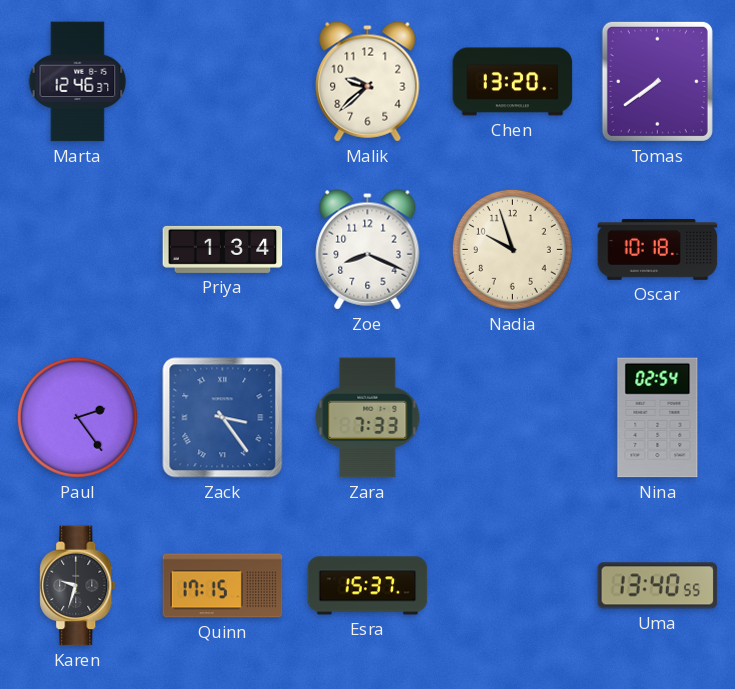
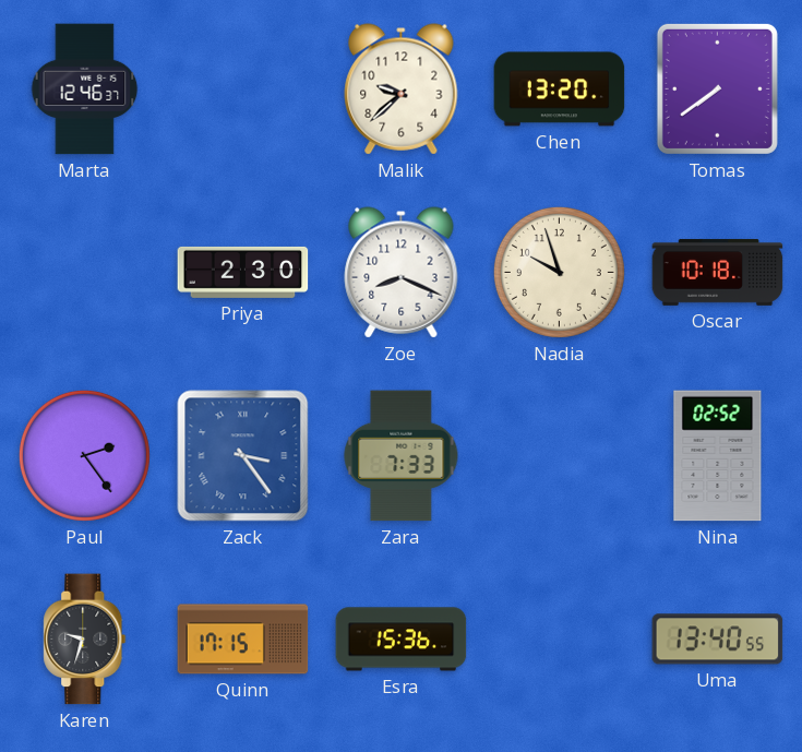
Priya: 1:34 -> 2:30 (243, 272)
Nina: 02:54 -> 02:52 (718, 456)
Esra: 15:37 -> 15:36 (402, 640)
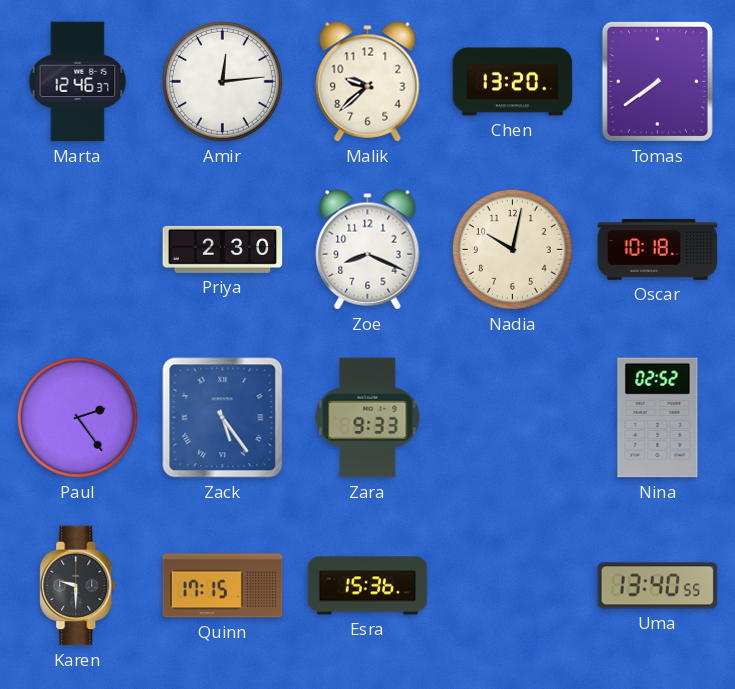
Amir: none -> 12:14 (222, 81)
Nadia: 9:57 -> 10:02 (512, 249)
Zack: 3:24 -> 5:24 (223, 418)
Zara: 7:33 -> 9:33 (368, 418)
Karen: 9:33 -> 9:30 (78, 586)
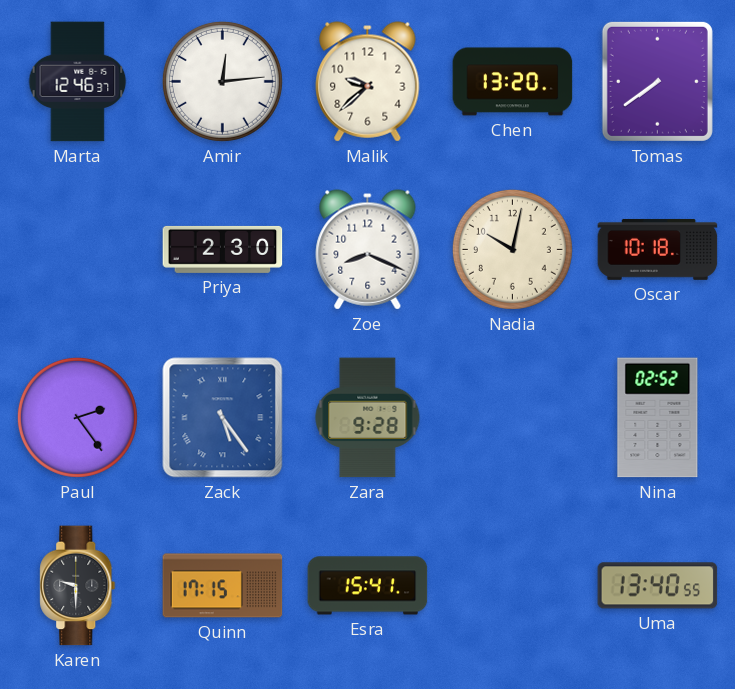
Zara: 9:33 -> 9:28 (368, 418)
Esra: 15:36 -> 15:41 (368, 586)
